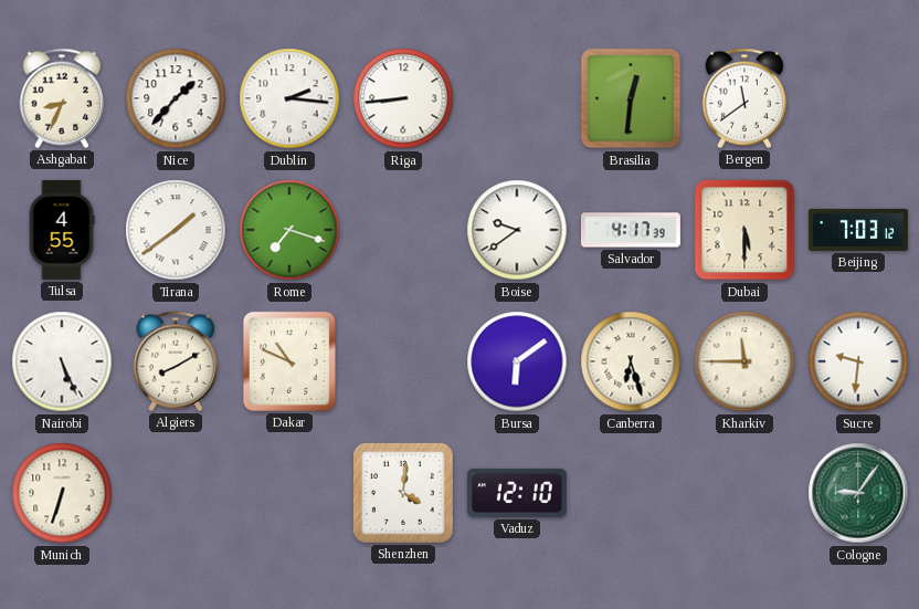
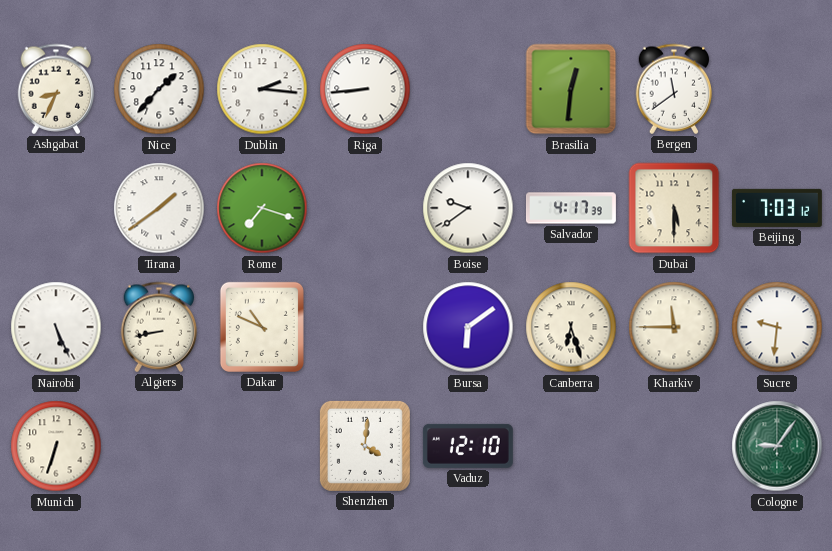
Tulsa: 4:55 -> none (62, 230)
Algiers: 8:10 -> 8:43 (159, 327)
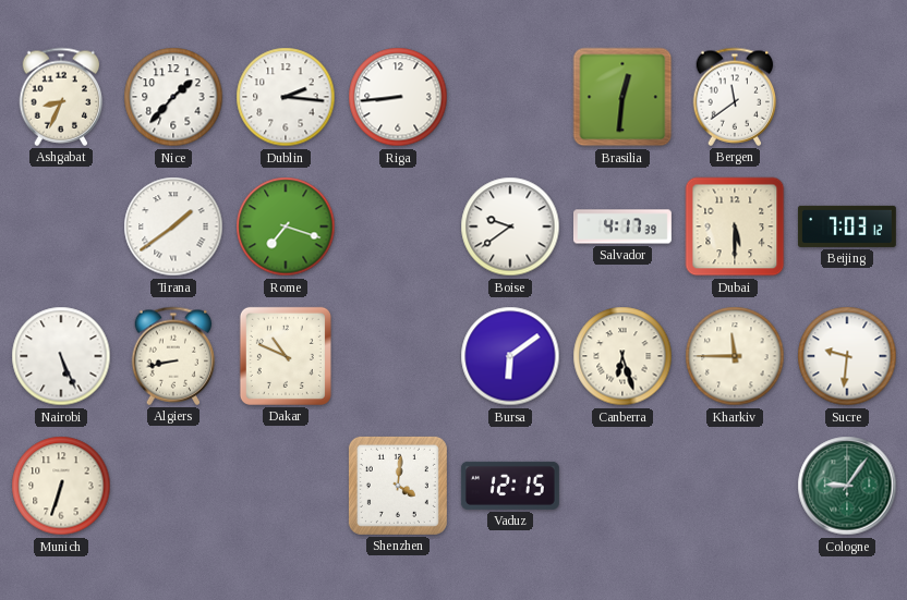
Vaduz: 12:10 -> 12:15 (510, 486)
